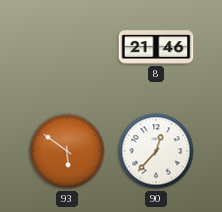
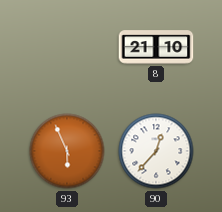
8: 21:46 -> 21:10 (156, 47)
93: 5:51 -> 5:56 (67, 151)
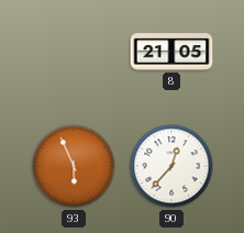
8: 21:10 -> 21:05 (171, 52)
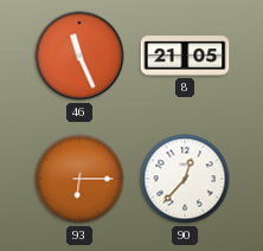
46: none -> 11:26 (79, 56)
93: 5:56 -> 6:15 (79, 179)
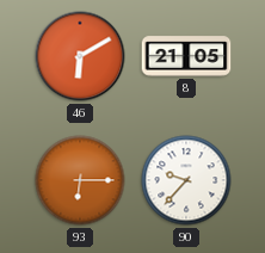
46: 11:26 -> 6:10 (80, 56)
90: 12:37 -> 9:37 (186, 180)
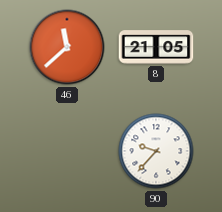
46: 6:10 -> 11:38 (67, 47)
93: 6:15 -> none (80, 180)
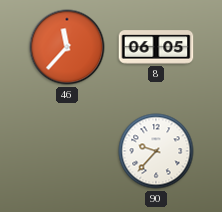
46: 11:38 -> 11:37 (67, 47)
8: 21:05 -> 06:05 (156, 47)
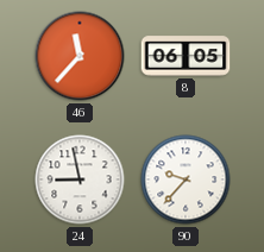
24: none -> 8:58 (80, 179)
